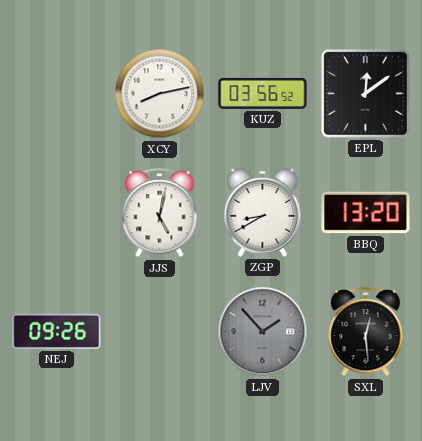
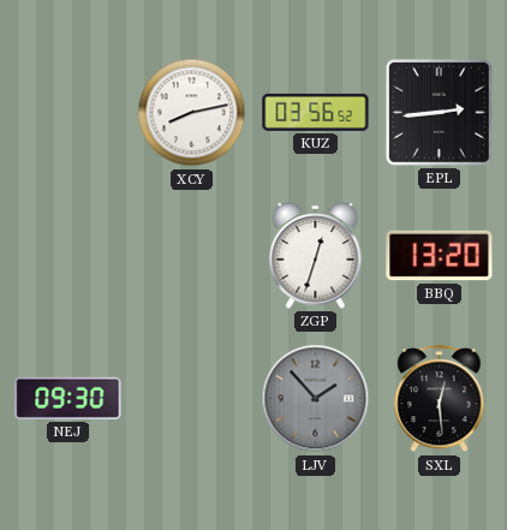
EPL: 12:09 -> 2:44 (439, 112)
JJS: 5:02 -> none (160, 213)
ZGP: 8:40 -> 12:33 (316, 256)
NEJ: 09:26 -> 09:30 (68, 398)
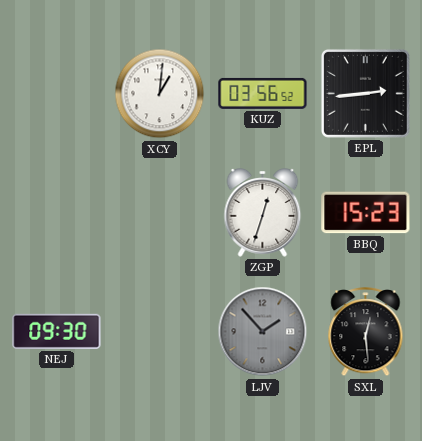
XCY: 8:13 -> 1:01 (160, 94)
BBQ: 13:20 -> 15:23 (366, 213)
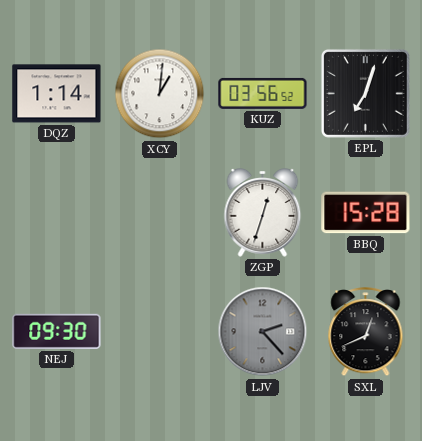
DQZ: none -> 1:14 (57, 94)
EPL: 2:44 -> 7:03 (365, 93)
BBQ: 15:23 -> 15:28 (366, 213)
LJV: 1:53 -> 2:23 (263, 332)
SXL: 12:29 -> 12:41 (366, 332)
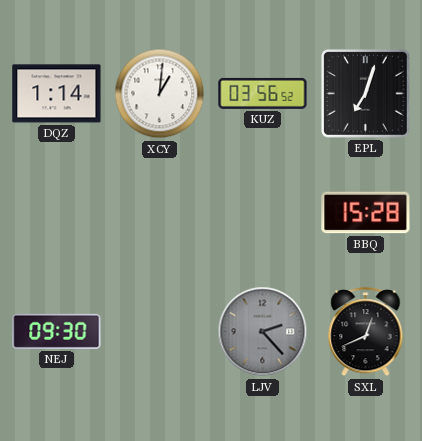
ZGP: 12:33 -> none (263, 213)
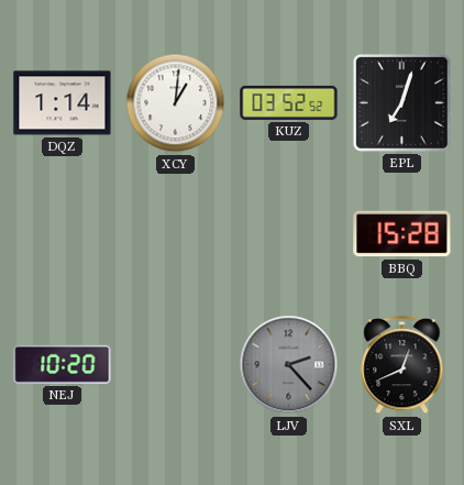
KUZ: 03:56 -> 03:52 (289, 102)
NEJ: 09:30 -> 10:20 (63, 364)
